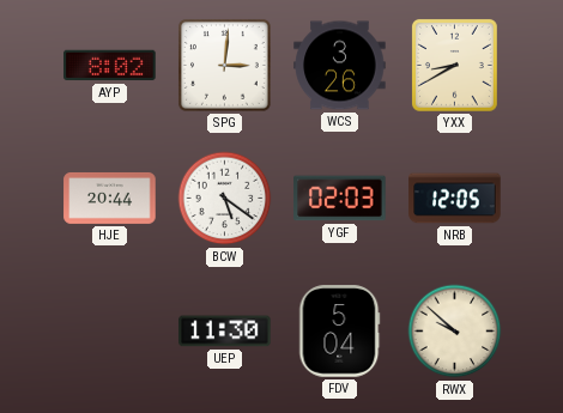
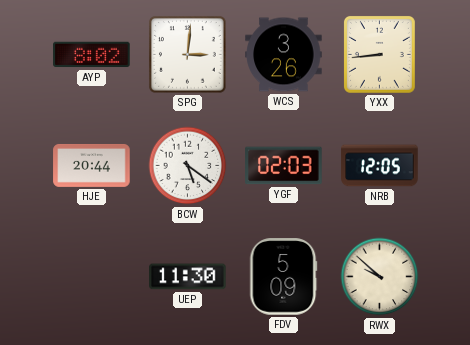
YXX: 8:40 -> 8:44 (379, 54)
FDV: 5:04 -> 5:09 (283, 277)
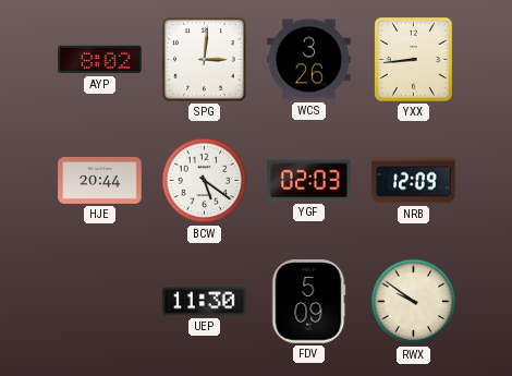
NRB: 12:05 -> 12:09 (414, 181)
RWX: 9:52 -> 9:51 (414, 302)
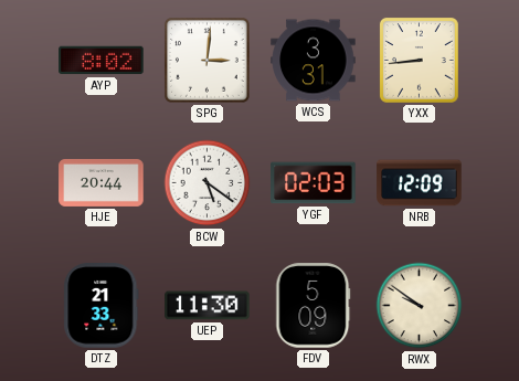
WCS: 3:26 -> 3:31 (314, 61)
DTZ: none -> 21:33 (102, 306)
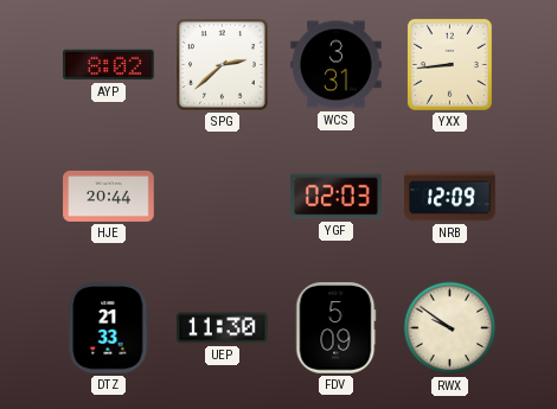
SPG: 3:01 -> 2:38 (222, 64)
BCW: 5:21 -> none (208, 183)
